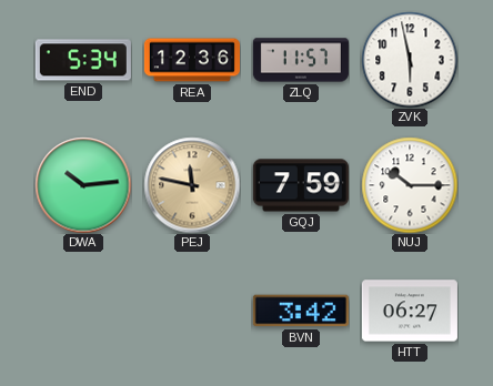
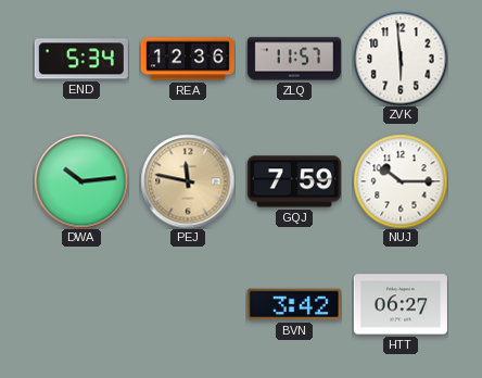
ZVK: 5:58 -> 5:59 (401, 59)
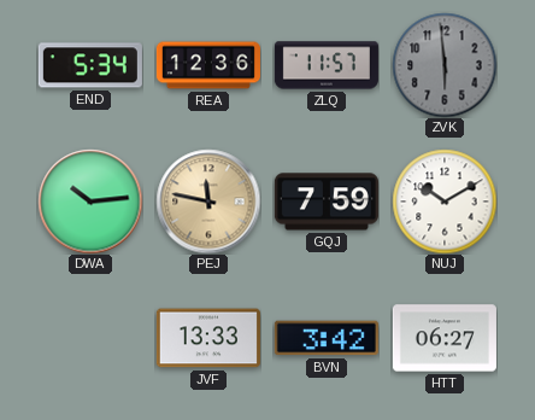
ZVK dial: white -> grey (445, 65)
NUJ: 10:15 -> 10:10 (445, 202)
JVF: none -> 13:33 (208, 338)
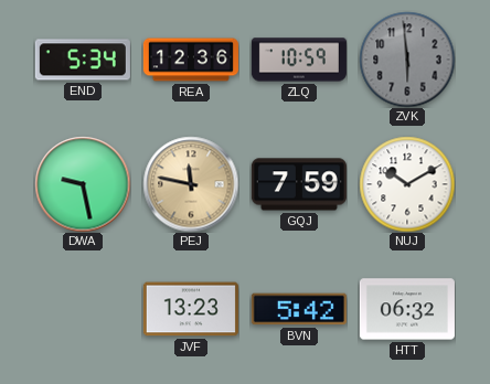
ZLQ: 11:57 -> 10:59 (299, 60)
DWA: 10:14 -> 9:28 (83, 184)
JVF: 13:33 -> 13:23 (191, 309)
BVN: 3:42 -> 5:42 (299, 309)
HTT: 06:27 -> 06:32 (407, 309)
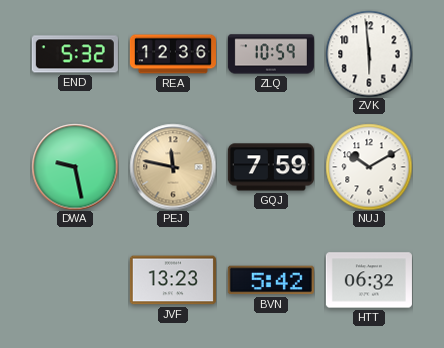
END: 5:34 -> 5:32 (75, 54)
ZVK dial: grey -> white (369, 54)
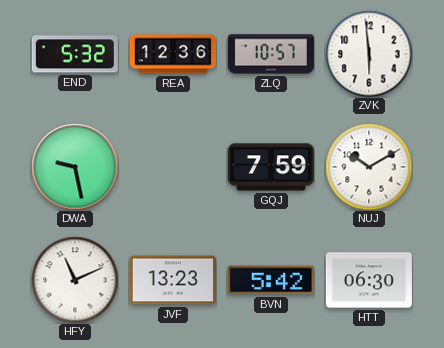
ZLQ: 10:59 -> 10:57 (271, 54)
PEJ: 11:47 -> none (173, 167)
HFY: none -> 11:11 (75, 280)
HTT: 06:32 -> 06:30 (369, 280)
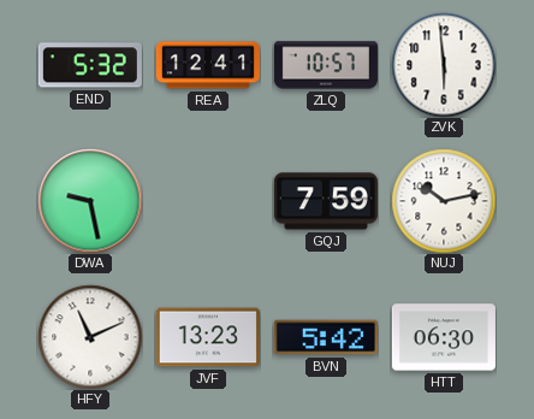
REA: 12:36 -> 12:41 (208, 65)
NUJ: 10:10 -> 10:13 (444, 201)
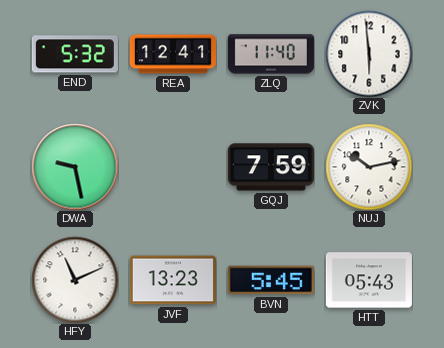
ZLQ: 10:57 -> 11:40 (271, 54)
BVN: 5:42 -> 5:45 (271, 280)
HTT: 06:30 -> 05:43 (369, 280)
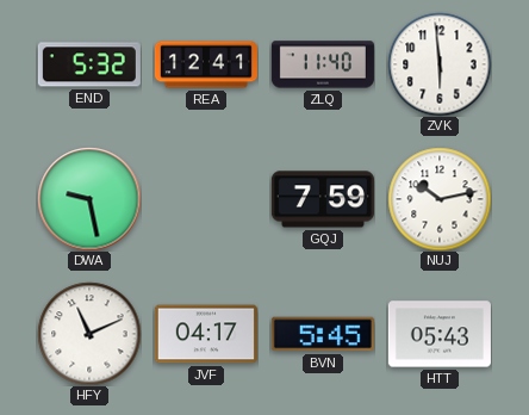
JVF: 13:23 -> 04:17 (206, 334)
